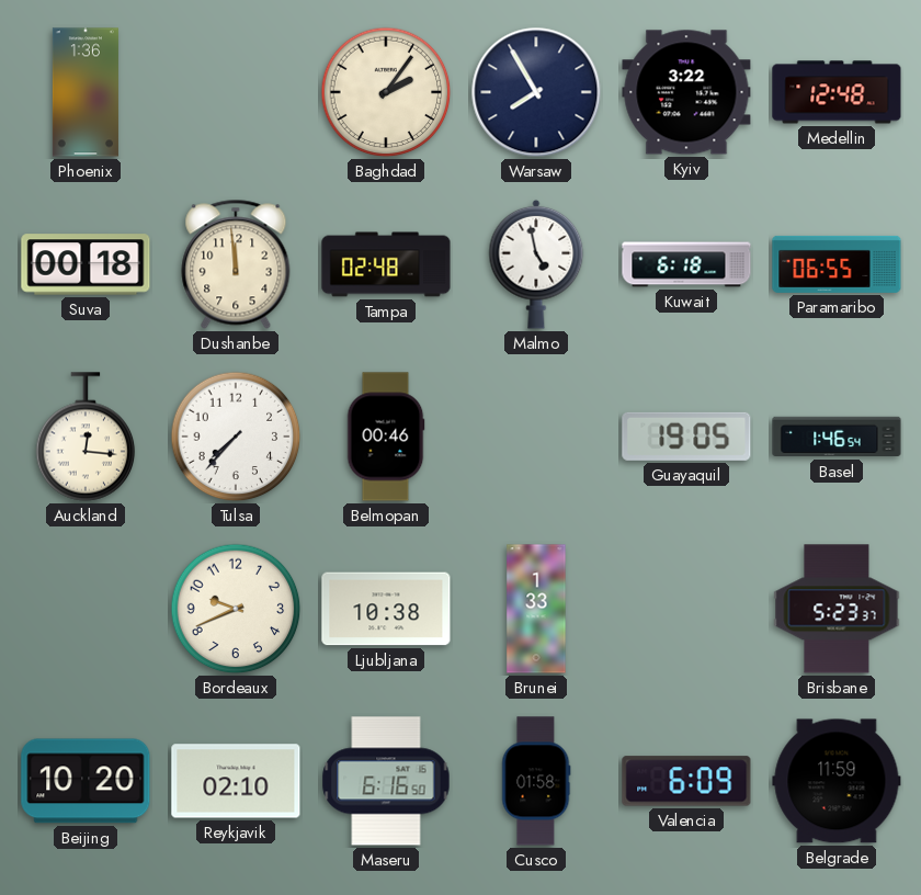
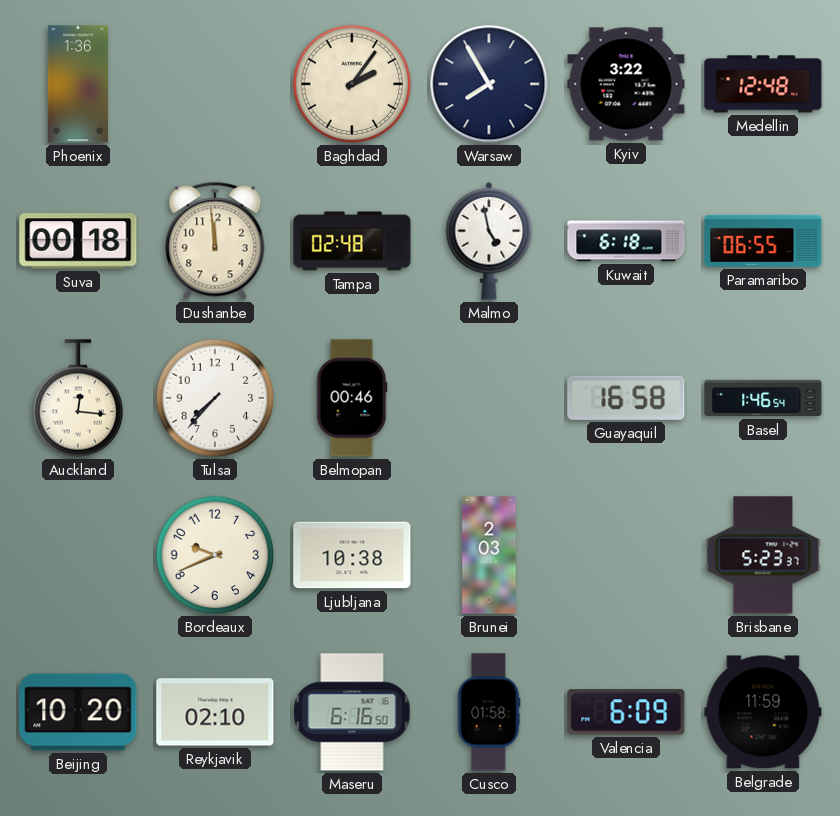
Guayaquil: 19:05 -> 16:58 (626, 398)
Brunei: 1:33 -> 2:03 (489, 555)
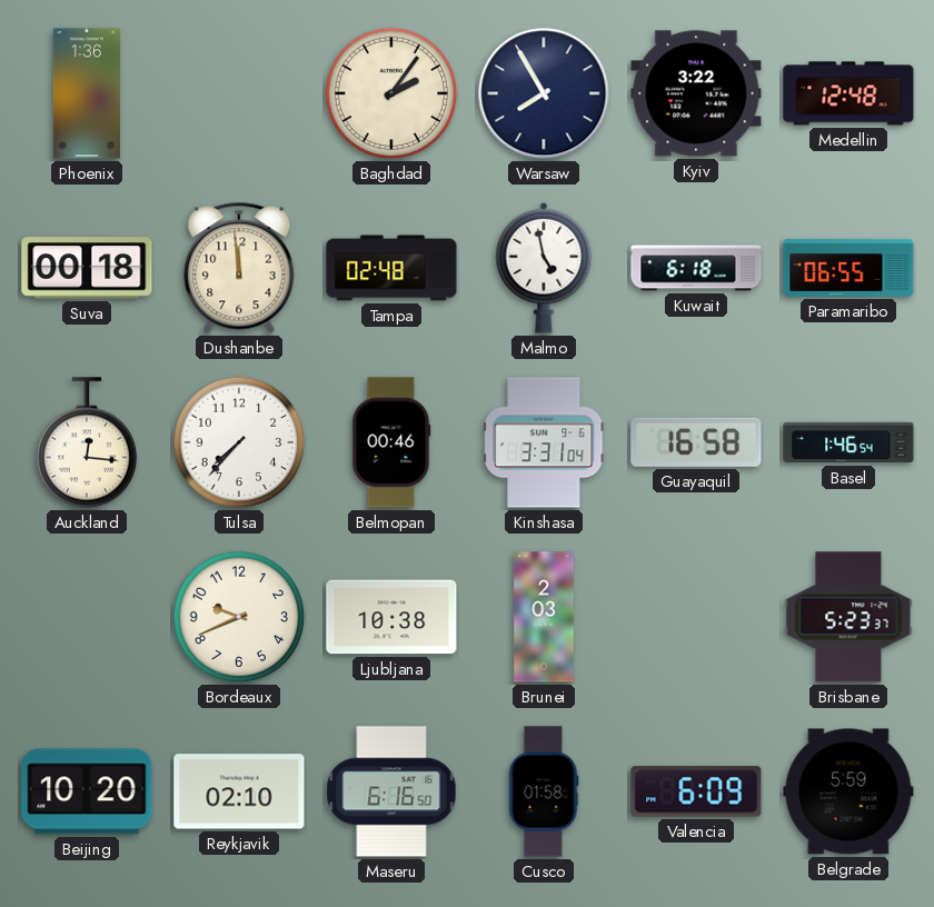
Kinshasa: none -> 3:31 (544, 442)
Belgrade: 11:59 -> 5:59 (848, 791)
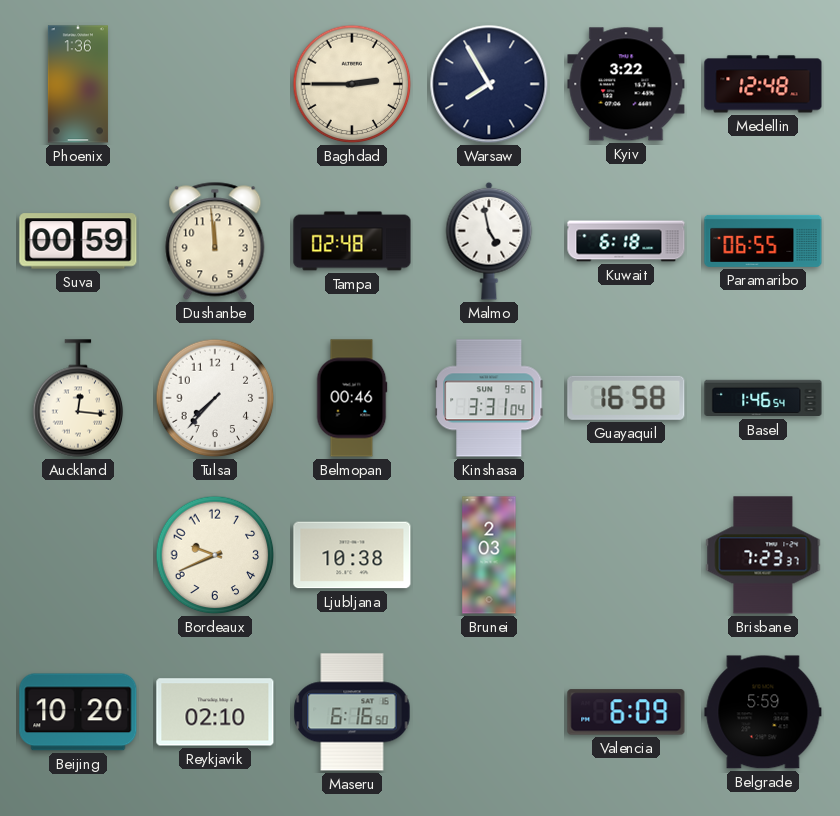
Baghdad: 2:06 -> 2:45 (352, 84)
Suva: 00:18 -> 00:59 (78, 241)
Brisbane: 5:23 -> 7:23 (763, 555)
Cusco: 01:58 -> none (544, 791)
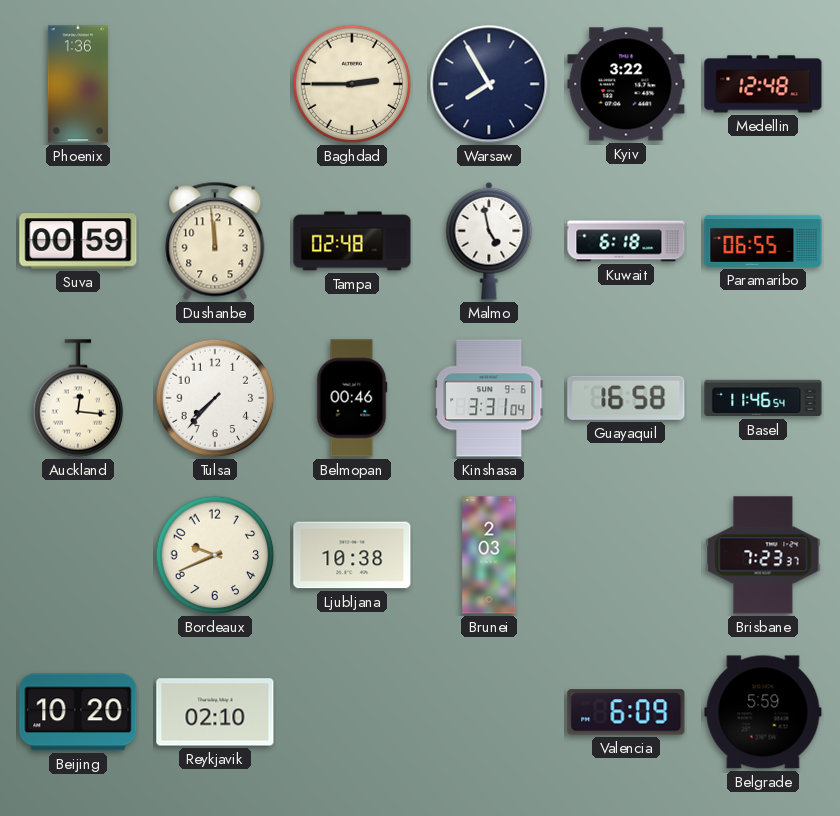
Basel: 1:46 -> 11:46 (763, 398)
Maseru: 6:16 -> none (352, 712)
